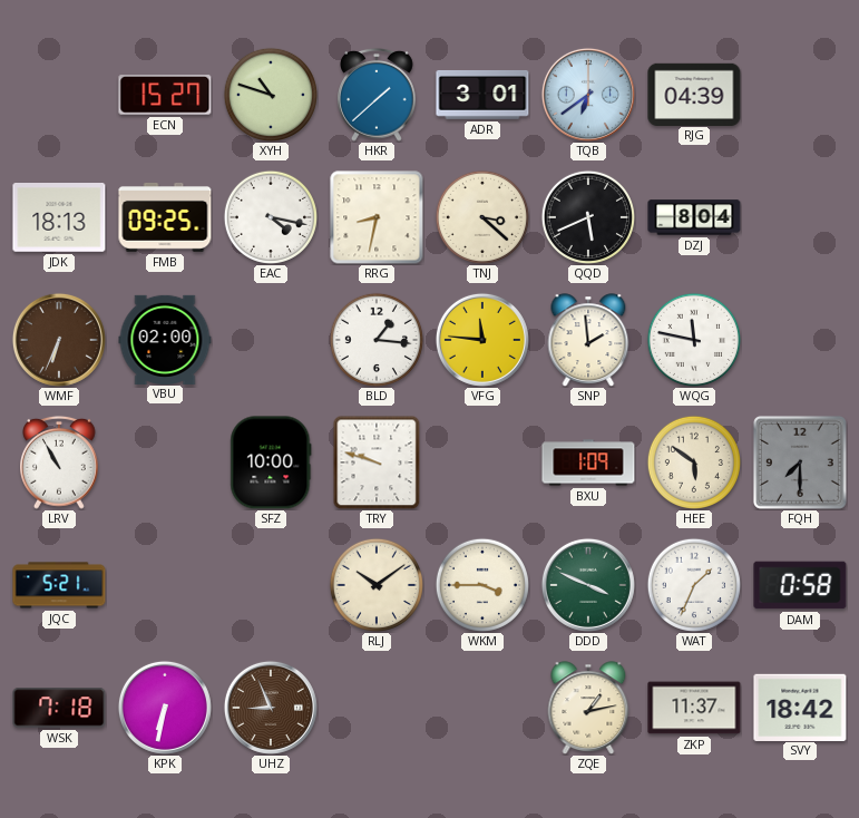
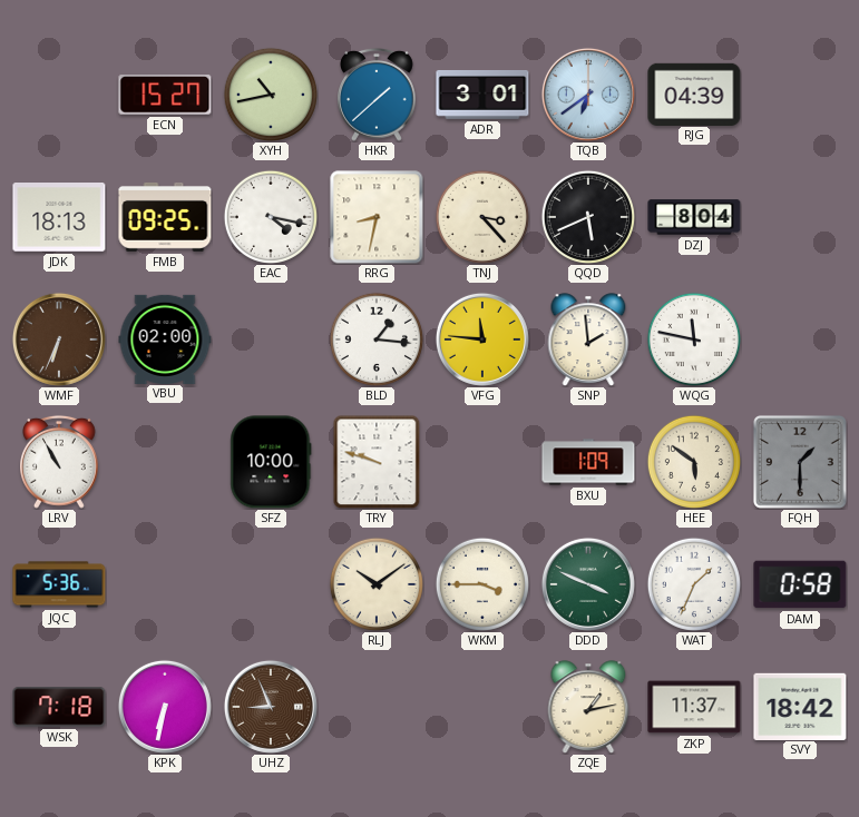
XYH: 10:48 -> 10:43 (271, 95)
TNJ: 3:22 -> 3:23 (482, 217)
FQH: 7:30 -> 1:30 (800, 462)
JQC: 5:21 -> 5:36 (59, 584)
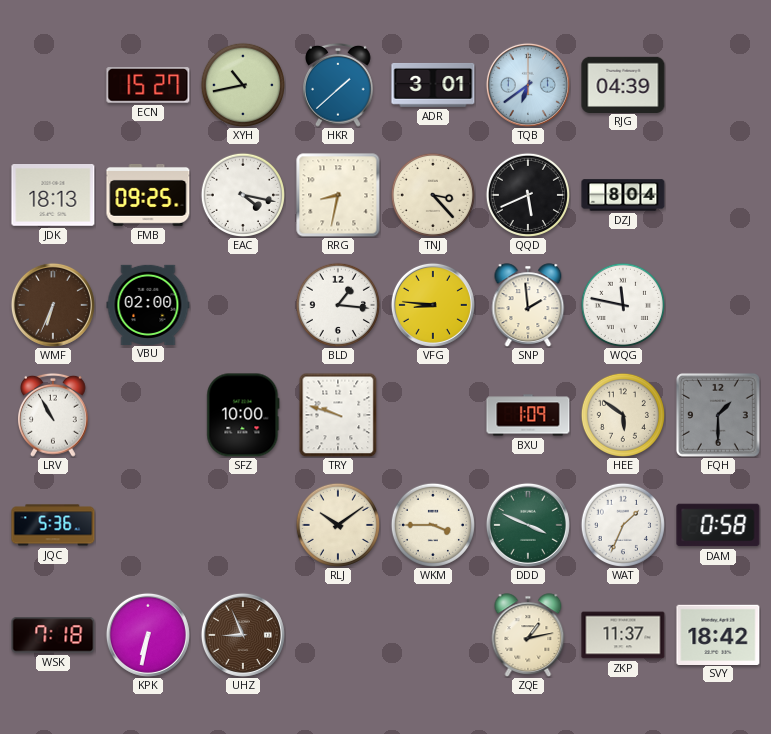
VFG: 11:46 -> 8:46 (433, 305)
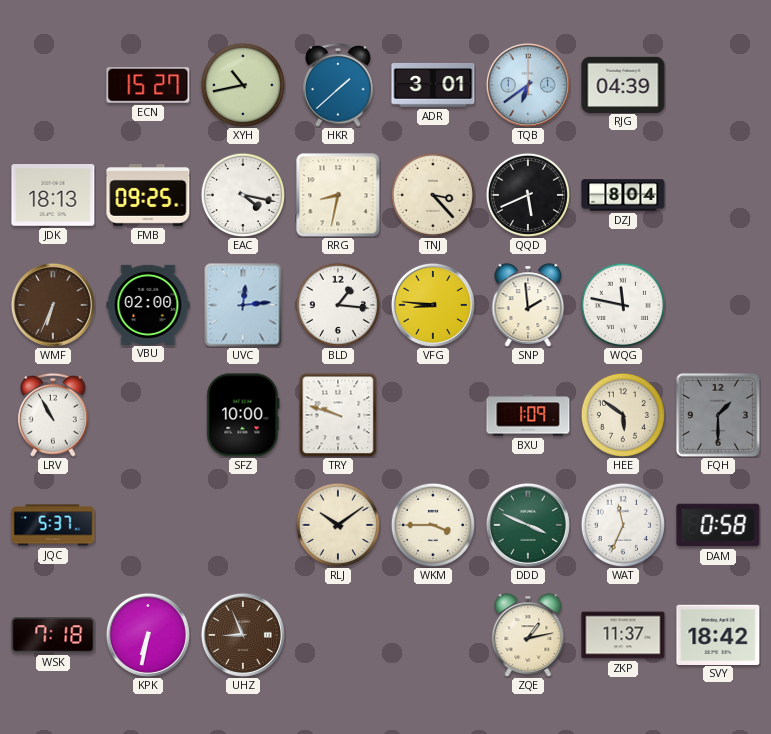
UVC: none -> 12:14 (243, 305)
JQC: 5:36 -> 5:37 (53, 525)
WAT: 1:34 -> 11:34 (623, 525)
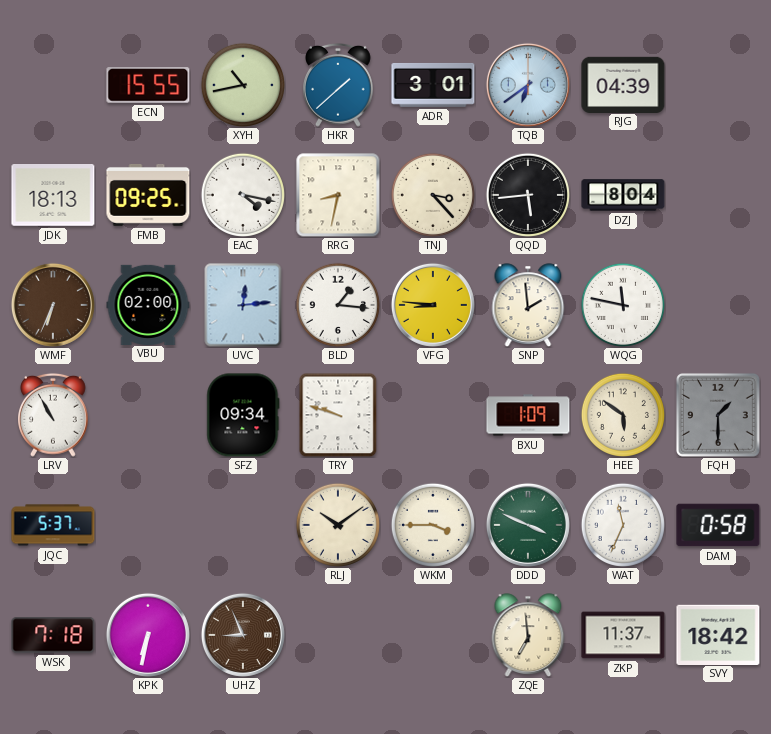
ECN: 15:27 -> 15:55 (148, 85)
QQD: 5:41 -> 5:44 (528, 195)
SFZ: 10:00 -> 09:34 (243, 415)
ZQE: 1:13 -> 6:59 (528, 635)
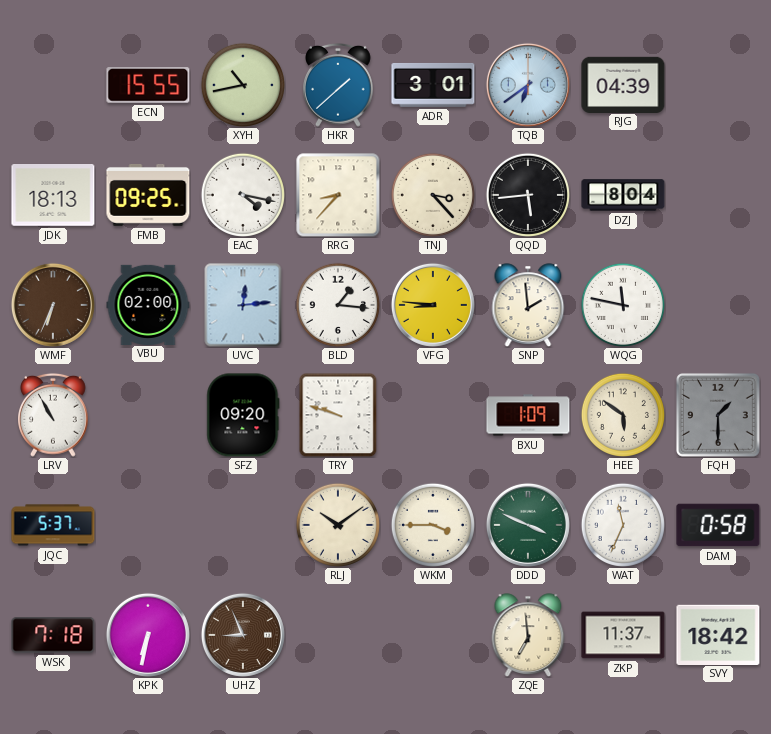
RRG: 8:32 -> 8:37 (338, 195)
SFZ: 09:34 -> 09:20 (243, 415)
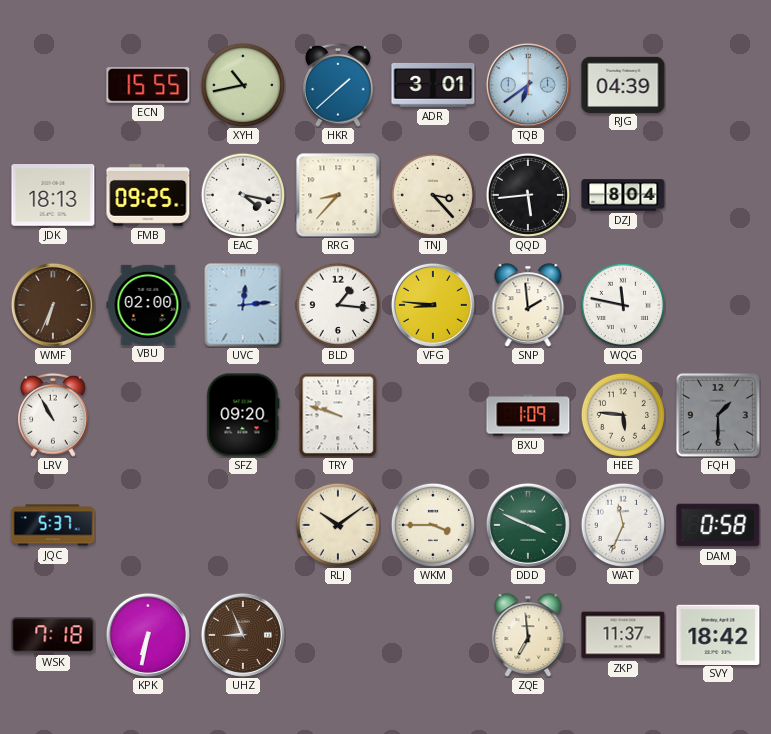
HEE: 5:51 -> 5:46 (623, 415)
